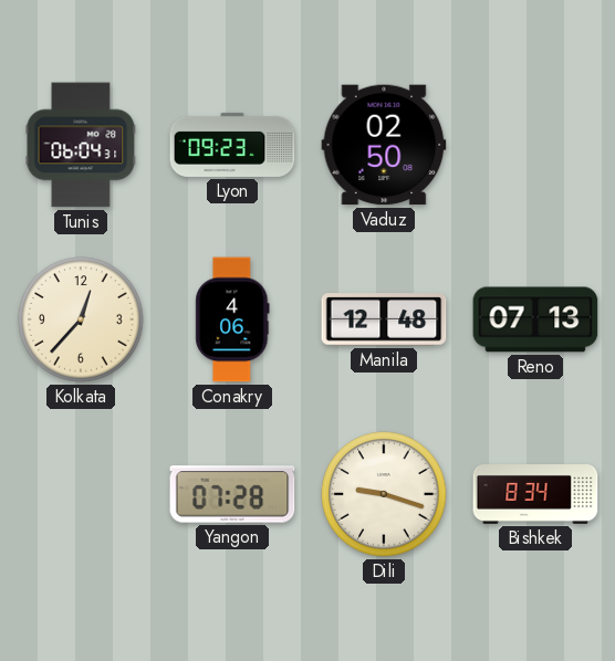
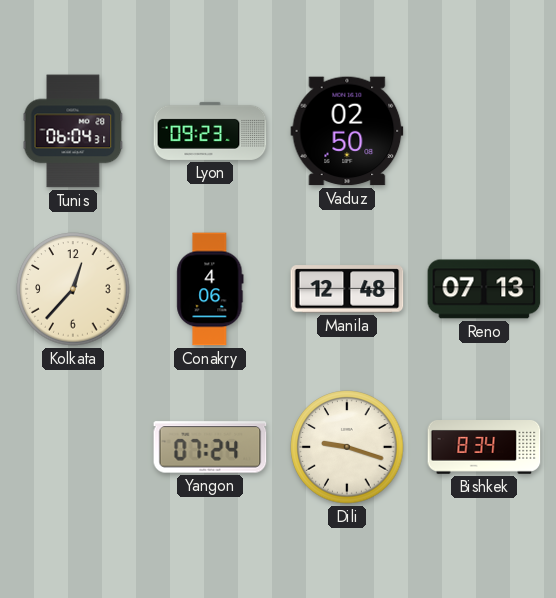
Yangon: 07:28 -> 07:24 (210, 447)
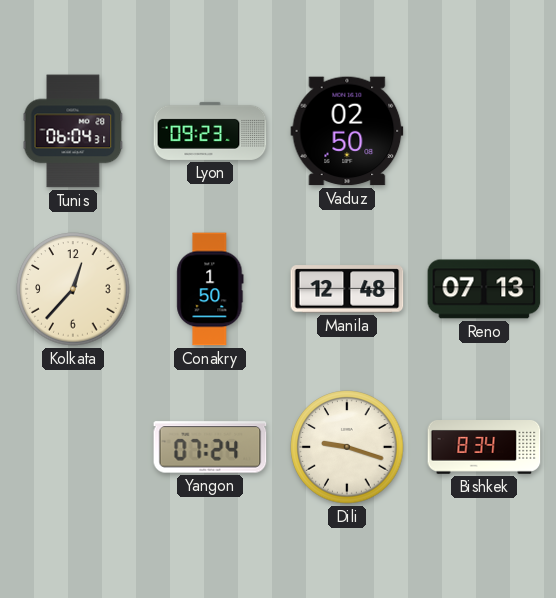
Conakry: 4:06 -> 1:50 (210, 289)
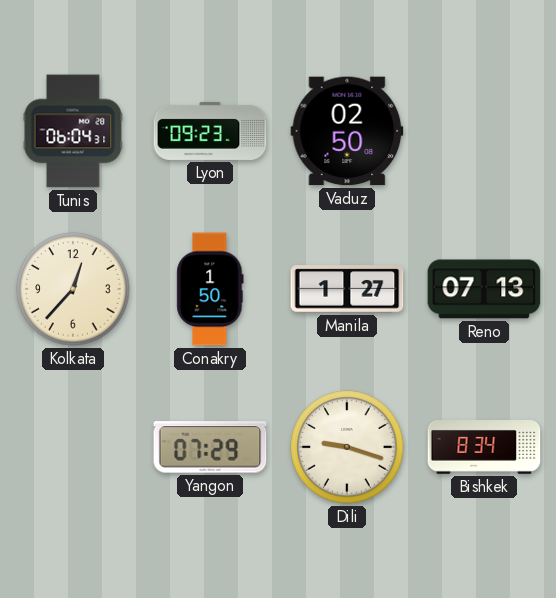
Manila: 12:48 -> 1:27 (347, 289)
Yangon: 07:24 -> 07:29 (210, 447)
